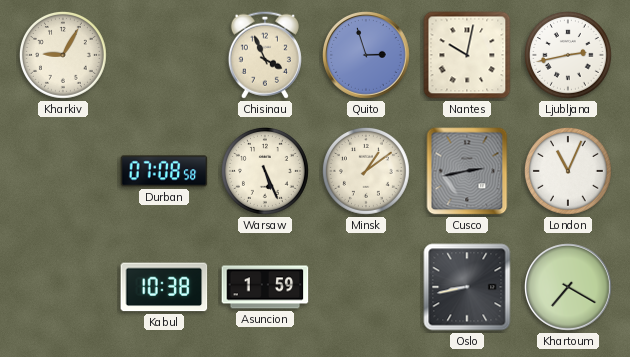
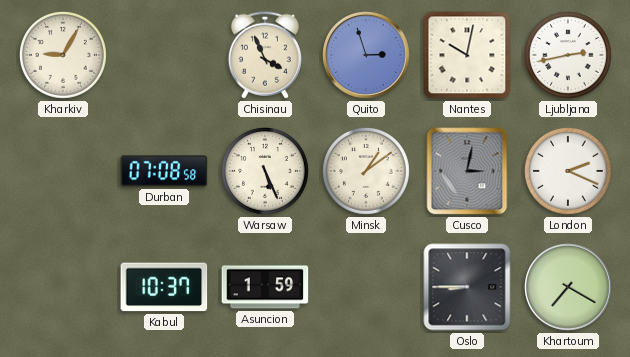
Cusco: 2:43 -> 3:02 (467, 171)
London: 11:04 -> 2:19 (568, 171)
Kabul: 10:38 -> 10:37 (164, 287)
Oslo: 8:43 -> 8:45 (467, 287)
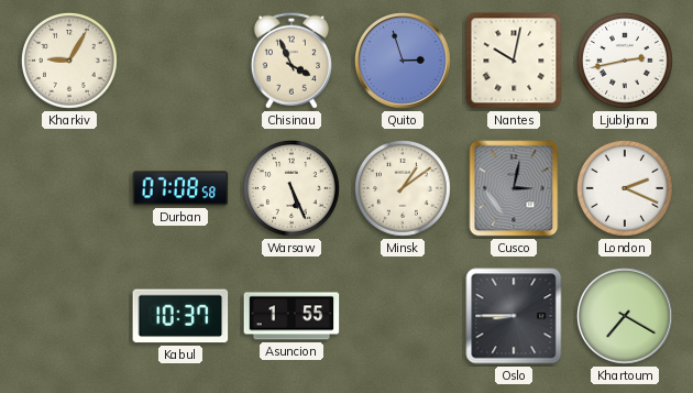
Asuncion: 1:59 -> 1:55 (291, 316)
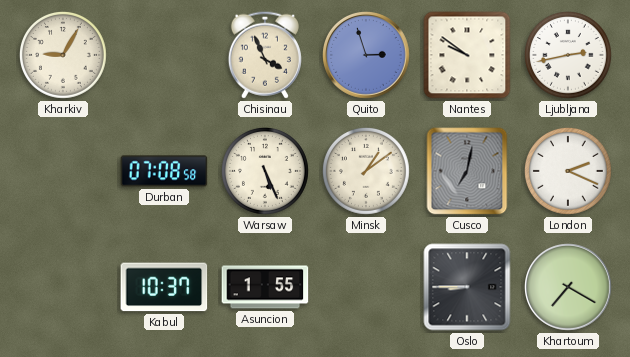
Nantes: 10:02 -> 9:51 (467, 55)
Cusco: 3:02 -> 7:02 (467, 171)
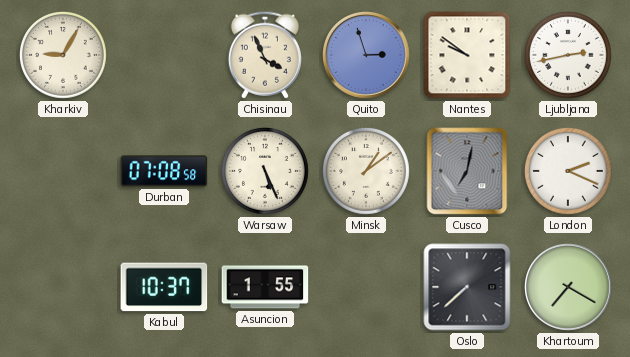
Oslo: 8:45 -> 7:38 (467, 287)
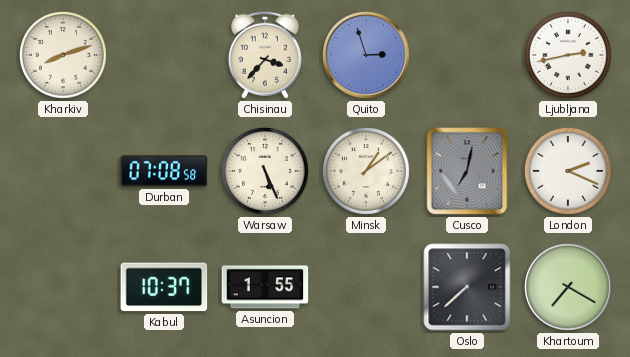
Kharkiv: 9:05 -> 8:12 (63, 55)
Chisinau: 3:56 -> 3:37 (265, 55)
Nantes: 9:51 -> none (467, 55)
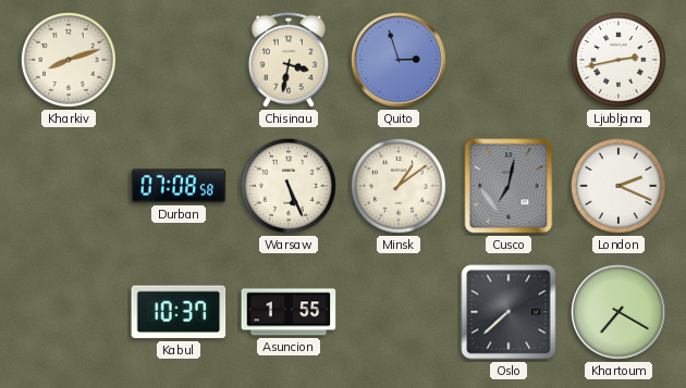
Chisinau: 3:37 -> 3:32 (289, 60)
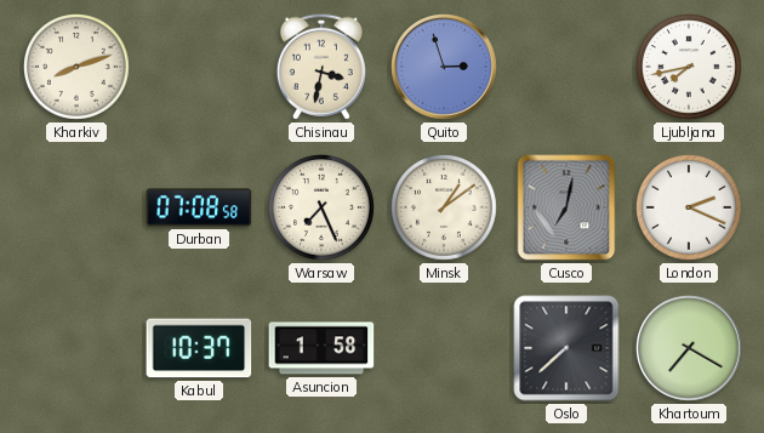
Ljubljana: 2:43 -> 7:43 (689, 67)
Warsaw: 5:26 -> 7:26 (321, 207)
Asuncion: 1:55 -> 1:58 (321, 348)
